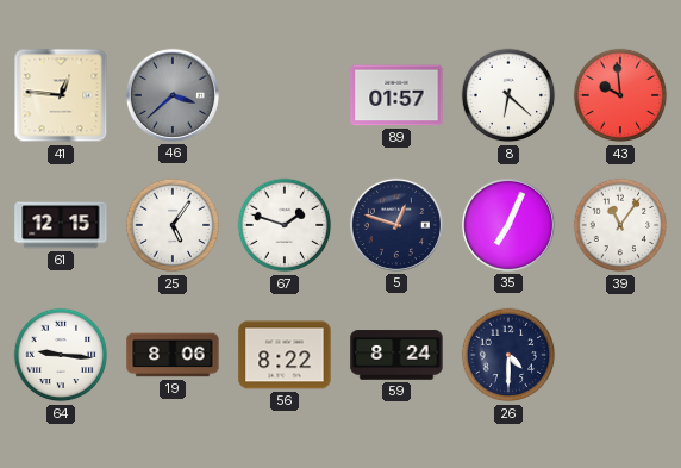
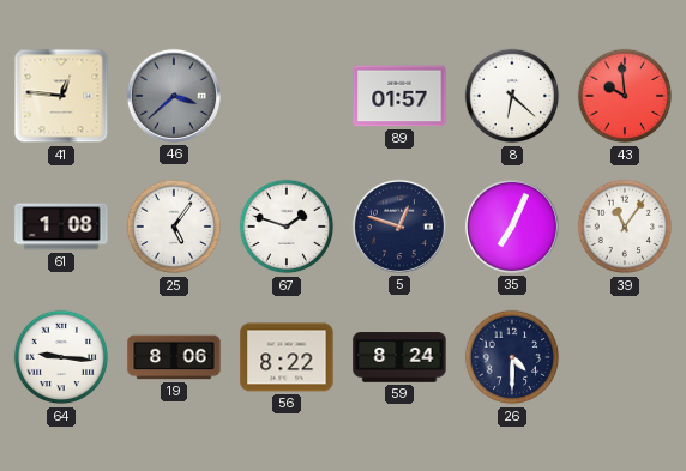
61: 12:15 -> 1:08 (61, 227)
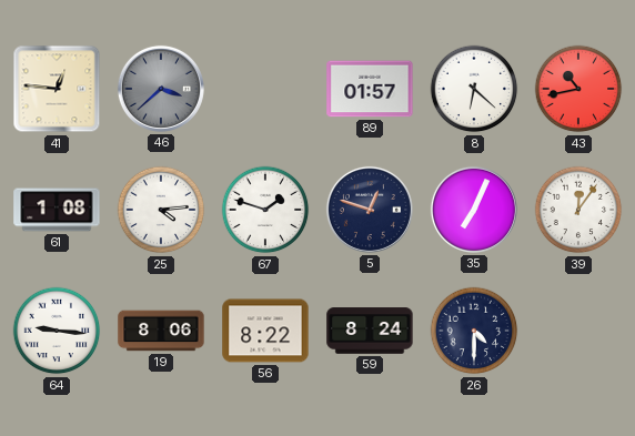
43: 9:59 -> 10:43 (578, 89)
25: 5:06 -> 4:14 (161, 210)
39: 11:06 -> 12:06 (578, 210)
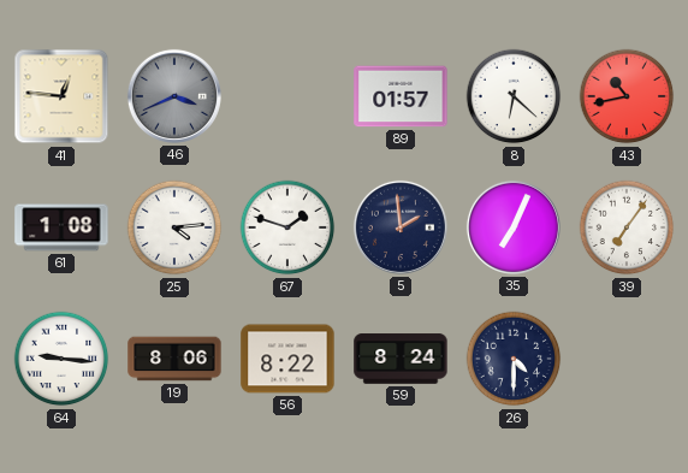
46: 3:38 -> 3:41 (174, 96)
5: 12:48 -> 1:59 (401, 227)
39: 12:06 -> 7:06 (627, 227)
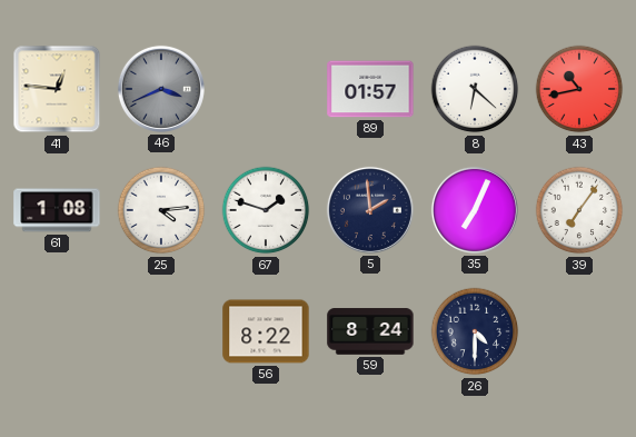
64: 9:16 -> none (61, 359)
19: 8:06 -> none (174, 359)
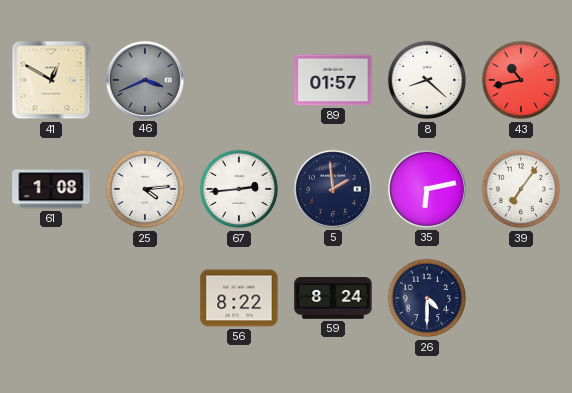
41: 12:46 -> 12:50 (51, 80)
8: 6:22 -> 8:22 (427, 80)
67: 1:48 -> 2:44 (239, 189)
35: 7:04 -> 6:13 (427, 189)
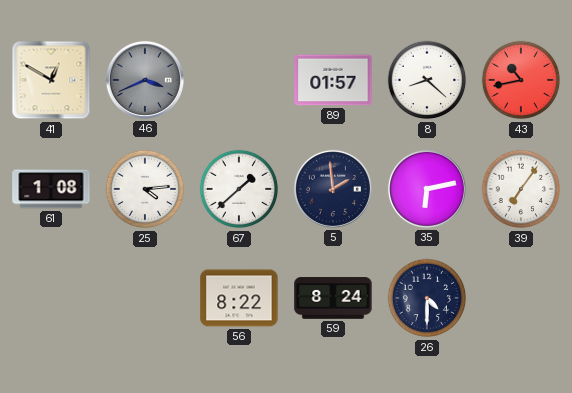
67: 2:44 -> 1:38 (239, 189)
